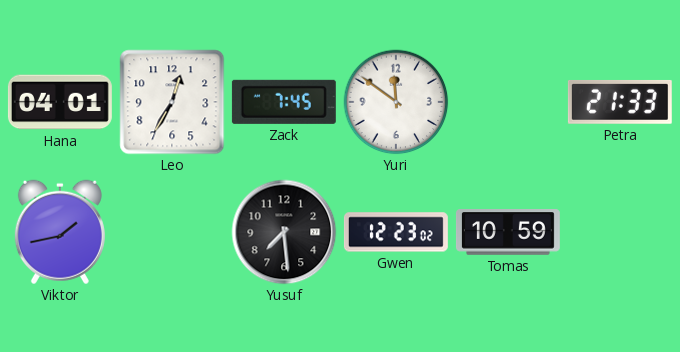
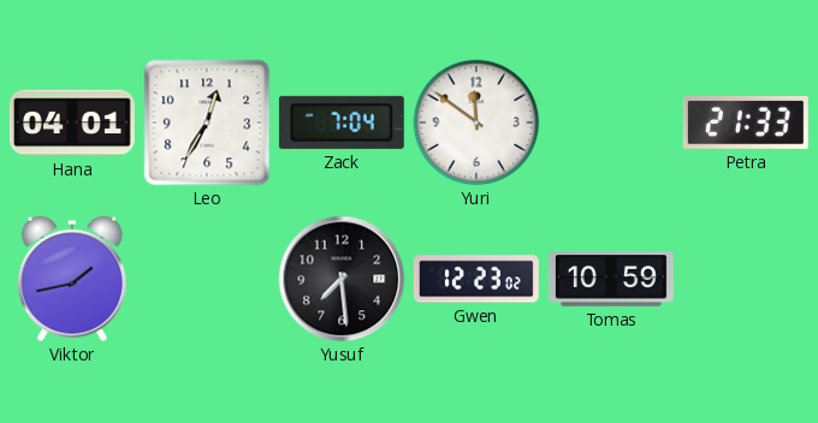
Zack: 7:45 -> 7:04 (342, 123)
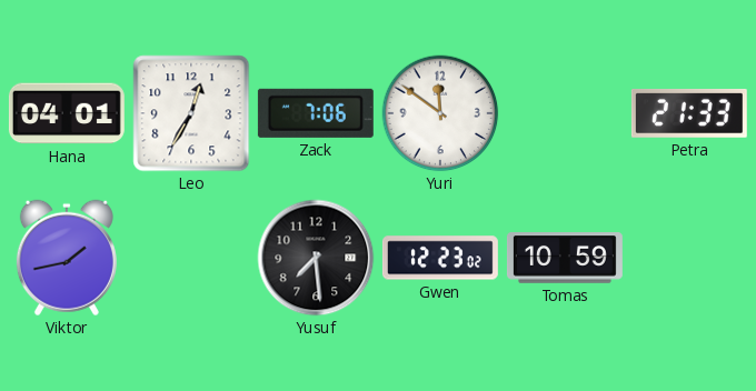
Zack: 7:04 -> 7:06 (316, 113)
